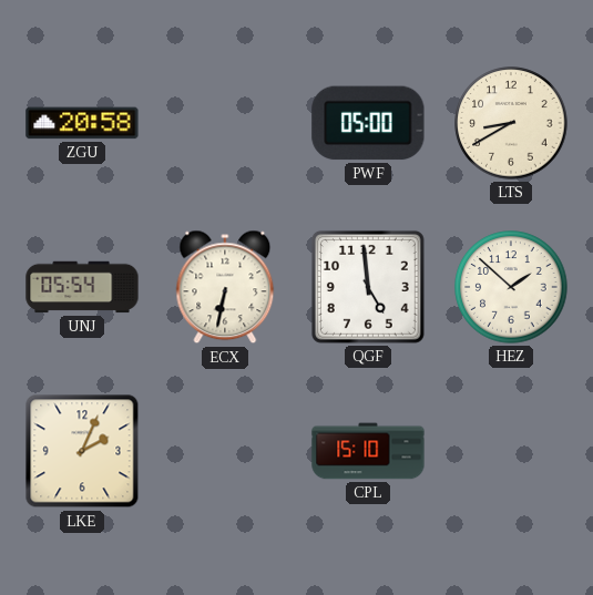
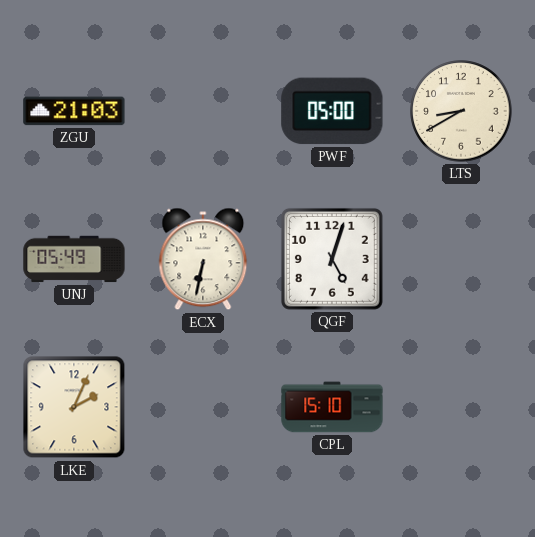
ZGU: 20:58 -> 21:03 (74, 111)
UNJ: 05:54 -> 05:49 (74, 259)
QGF: 4:59 -> 5:03 (332, 259)
HEZ: 1:52 -> none (511, 287)
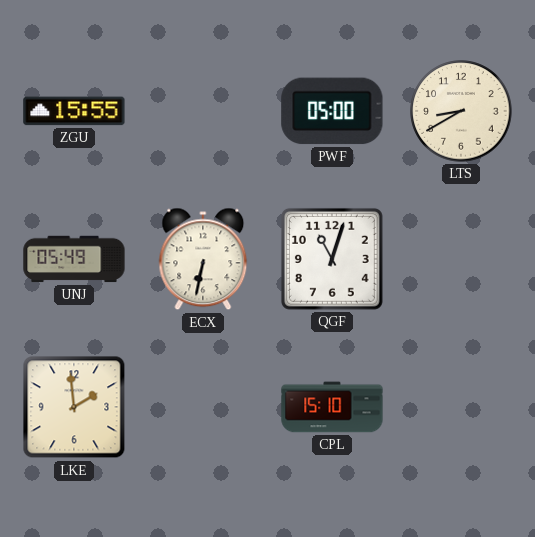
ZGU: 21:03 -> 15:55 (74, 111)
QGF: 5:03 -> 11:03 (332, 259)
LKE: 2:04 -> 1:59 (74, 407)
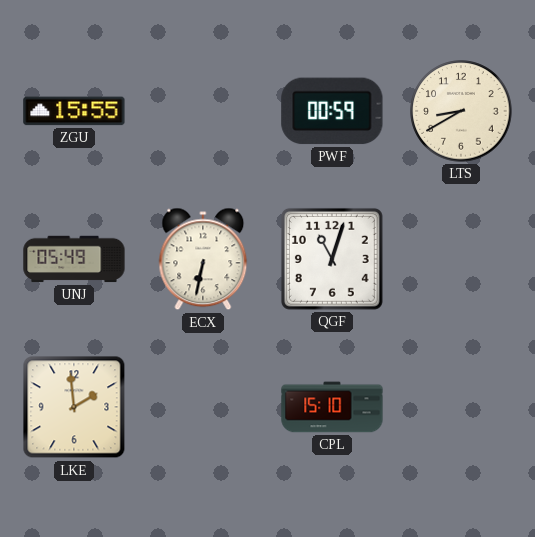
PWF: 05:00 -> 00:59 (332, 111)
